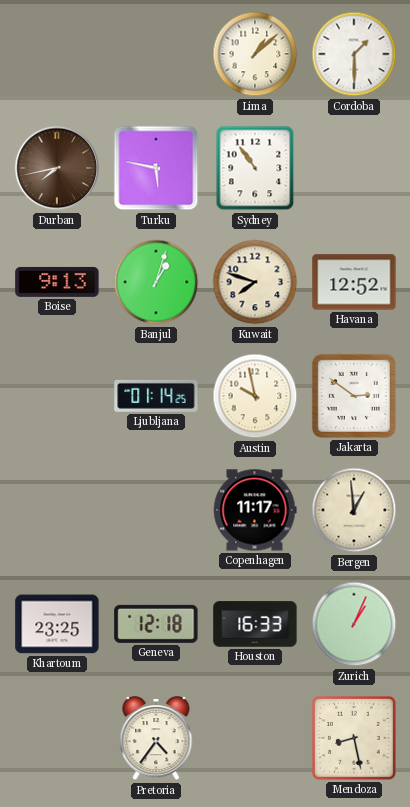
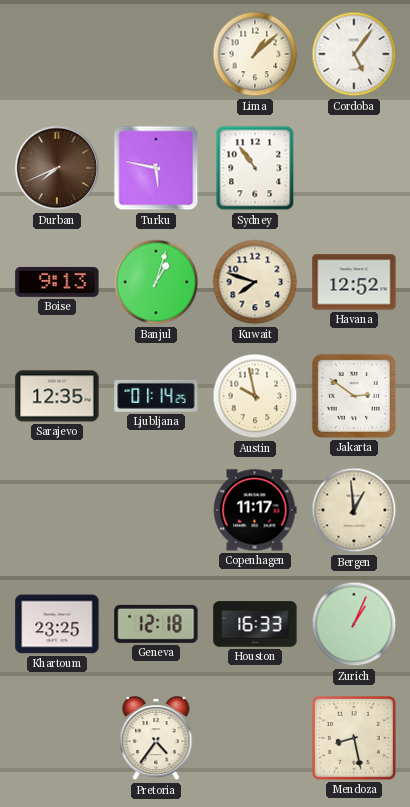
Cordoba: 1:30 -> 5:06 (354, 54)
Durban: 7:43 -> 7:41 (57, 168)
Sarajevo: none -> 12:35 (57, 396)
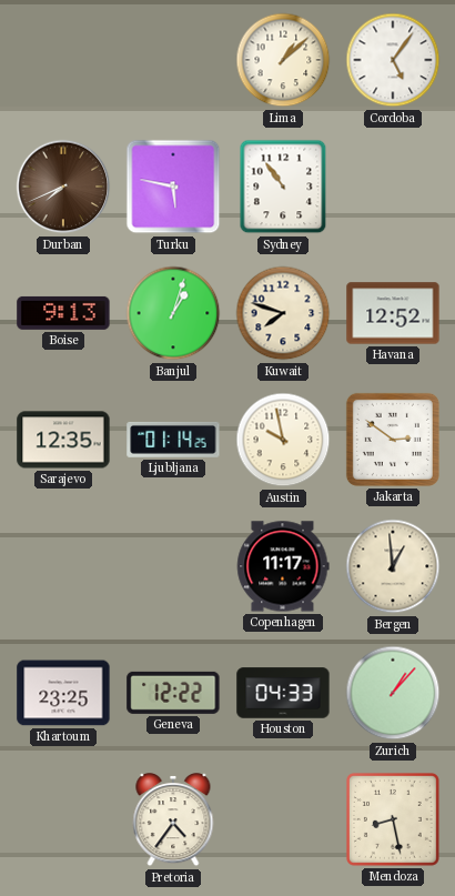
Geneva: 12:18 -> 12:22 (173, 693)
Houston: 16:33 -> 04:33 (283, 693)
Zurich: 1:04 -> 1:07 (393, 693)
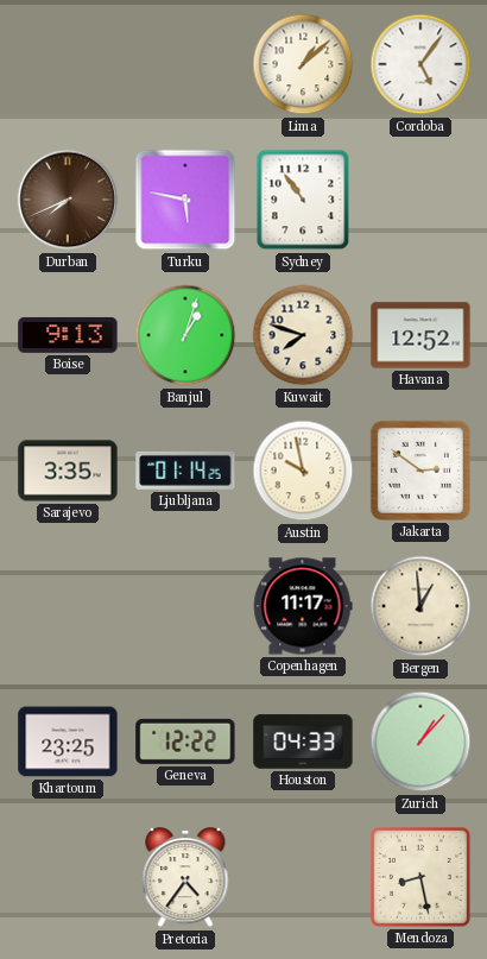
Sarajevo: 12:35 -> 3:35 (68, 471)
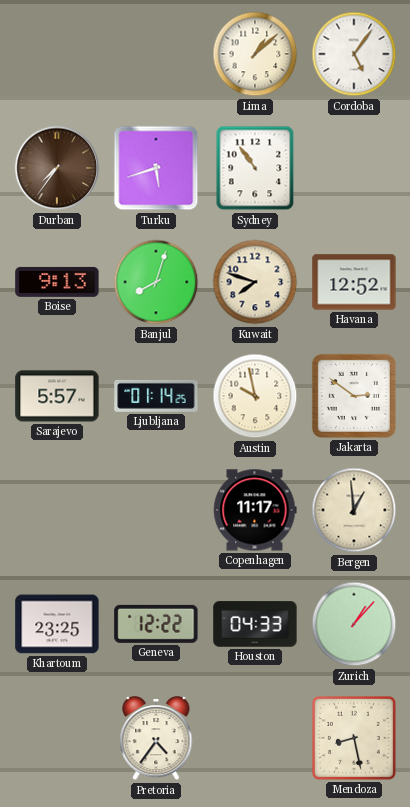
Durban: 7:41 -> 7:36 (57, 168)
Turku: 5:47 -> 5:42 (156, 168)
Banjul: 1:03 -> 8:03 (156, 282)
Sarajevo: 3:35 -> 5:57 (57, 396)
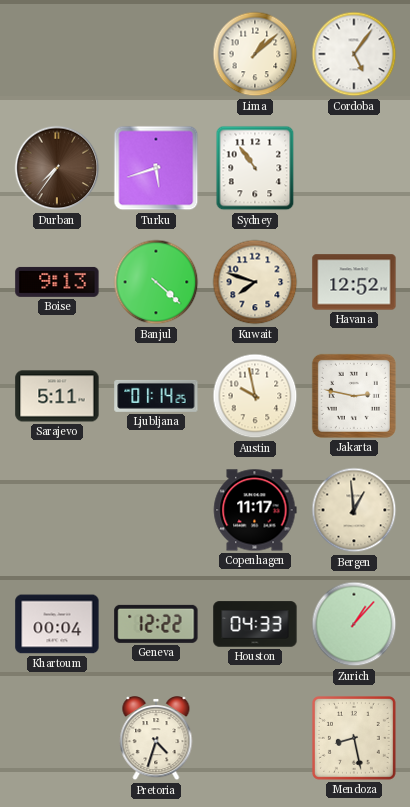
Banjul: 8:03 -> 4:22 (156, 282)
Sarajevo: 5:57 -> 5:11 (57, 396)
Jakarta: 2:51 -> 2:47 (354, 396)
Khartoum: 23:25 -> 00:04 (57, 624)
Pretoria: 4:36 -> 4:33 (156, 739)
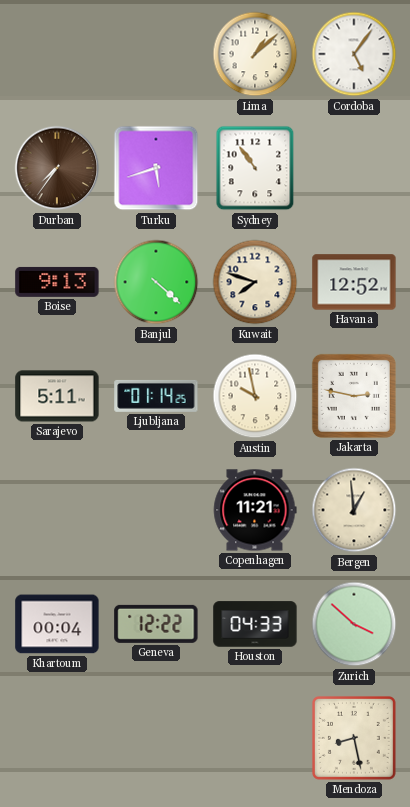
Copenhagen: 11:17 -> 11:21 (255, 510)
Zurich: 1:07 -> 3:52 (354, 624)
Pretoria: 4:33 -> none (156, 739)
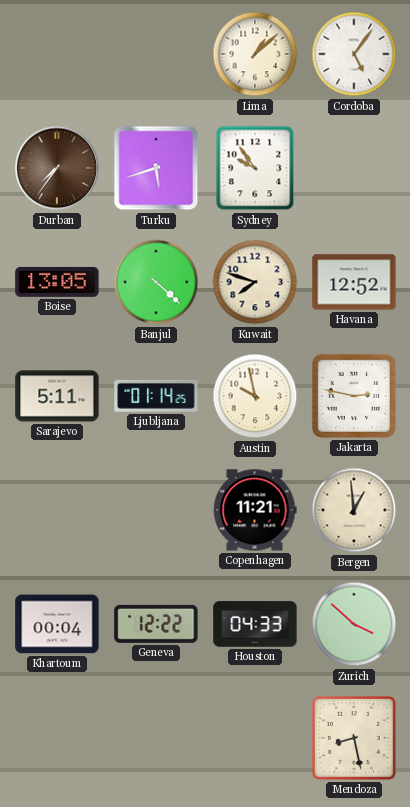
Sydney: 10:54 -> 9:54 (255, 168)
Boise: 9:13 -> 13:05 (57, 282)
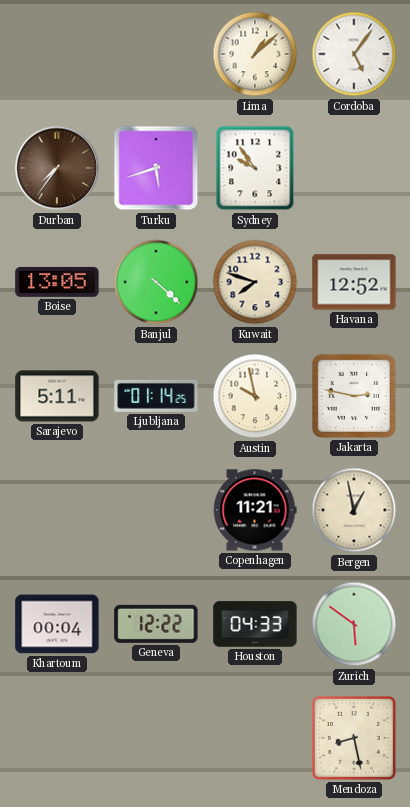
Bergen: 12:59 -> 12:58 (354, 510)
Zurich: 3:52 -> 5:51 (354, 624)
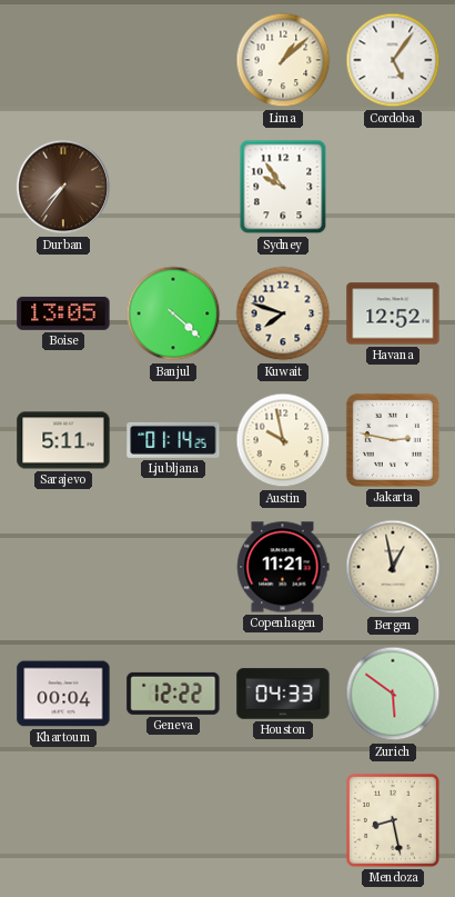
Turku: 5:42 -> none (156, 168)
